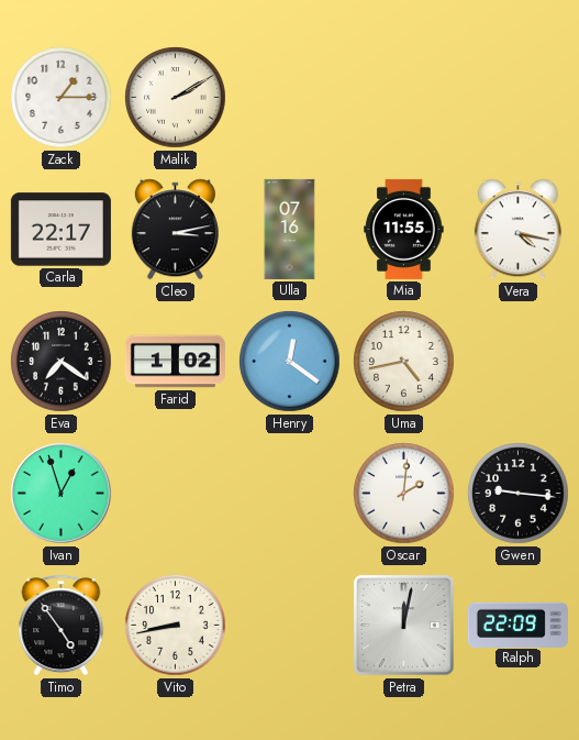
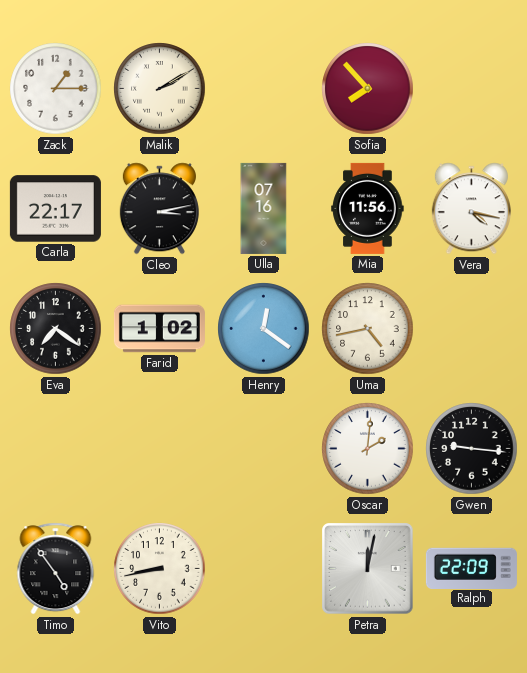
Sofia: none -> 7:53 (368, 89)
Mia: 11:55 -> 11:56 (368, 208)
Ivan: 12:57 -> none (62, 494)
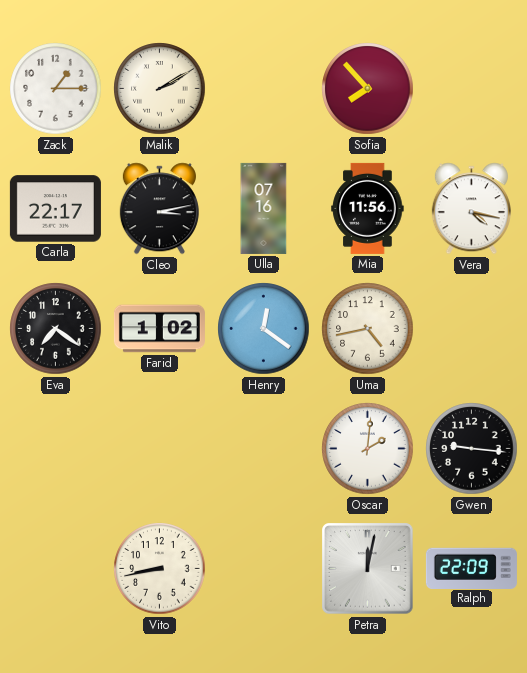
Timo: 4:54 -> none (56, 569)
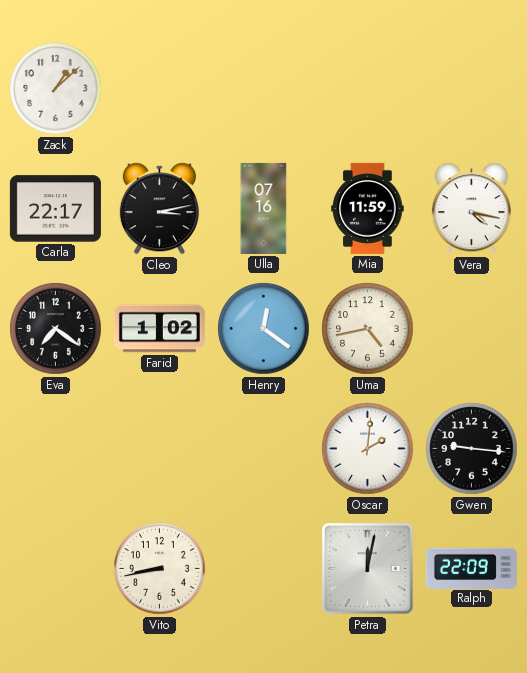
Zack: 1:15 -> 1:08 (56, 89)
Malik: 2:10 -> none (160, 89)
Sofia: 7:53 -> none (368, 89)
Mia: 11:56 -> 11:59 (368, 208)
